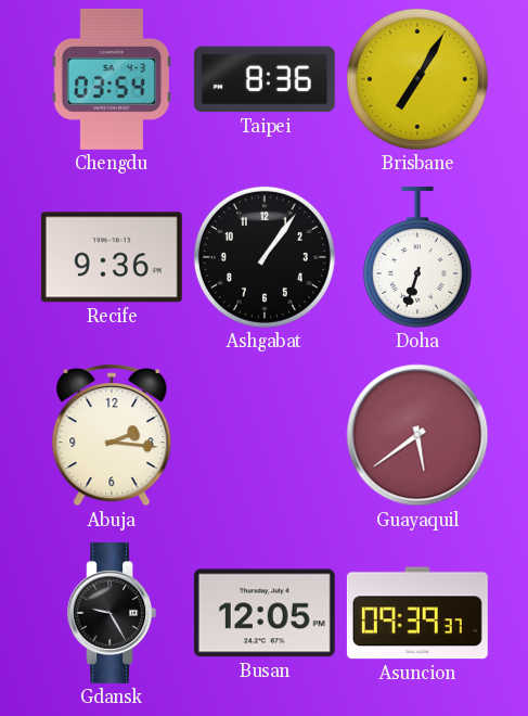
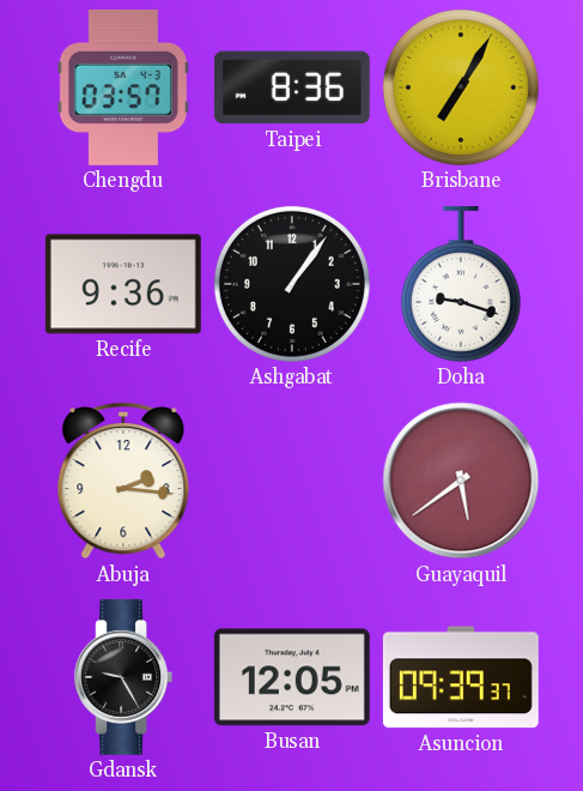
Chengdu: 03:54 -> 03:57 (123, 87)
Doha: 6:33 -> 9:18 (461, 284)
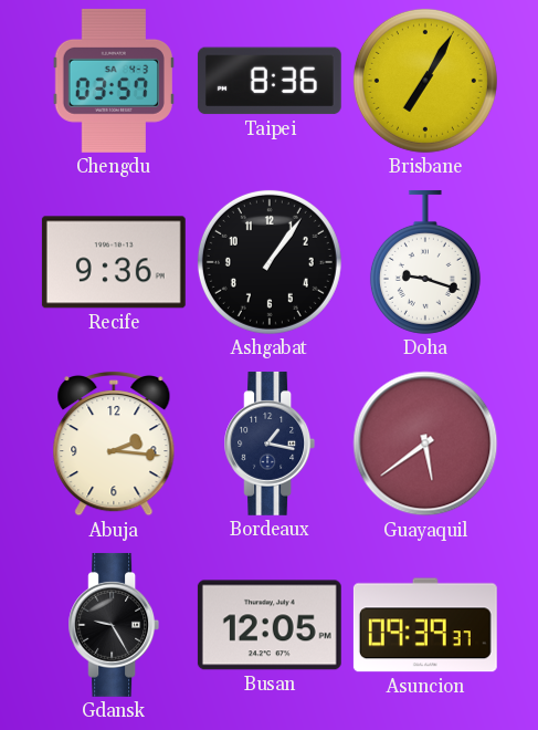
Bordeaux: none -> 1:17 (270, 444)
